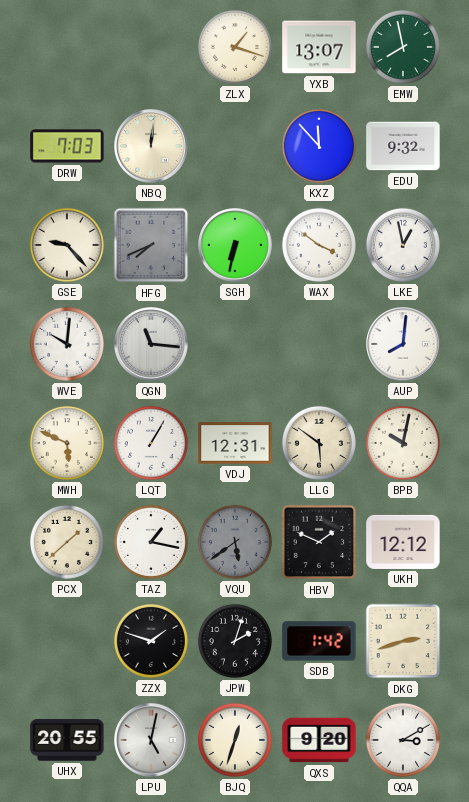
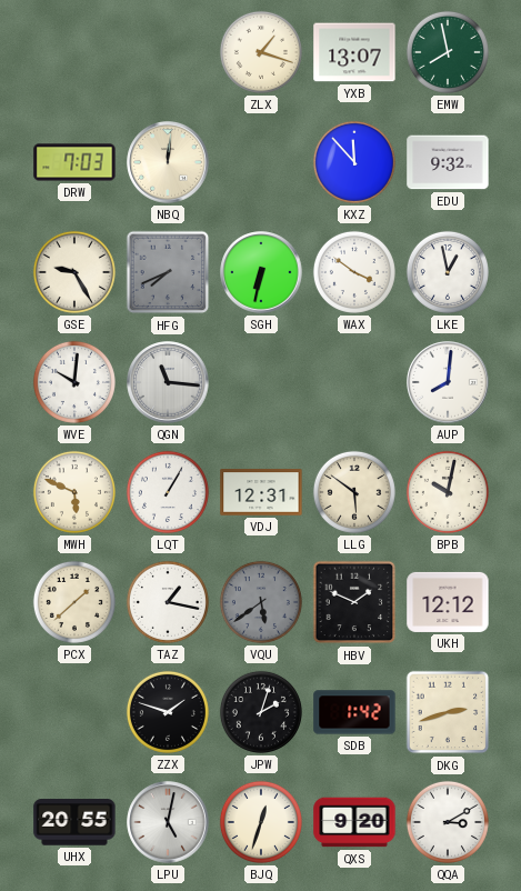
GSE: 9:23 -> 9:25 (74, 272)
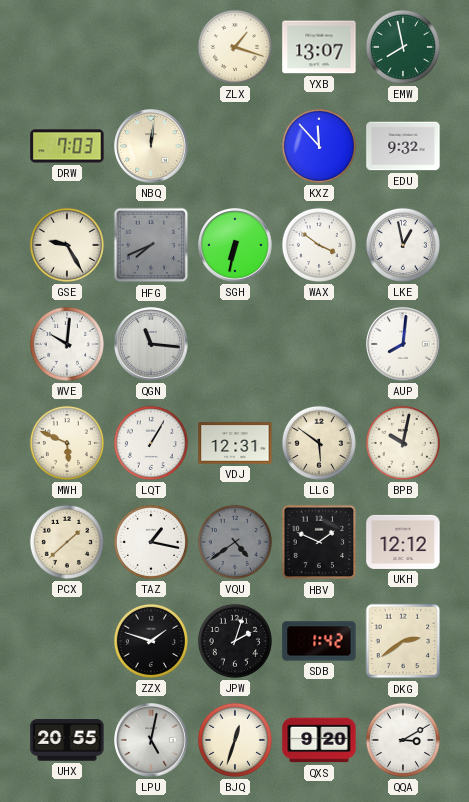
VQU: 5:39 -> 4:39 (235, 542)
DKG: 2:42 -> 2:39 (403, 641)
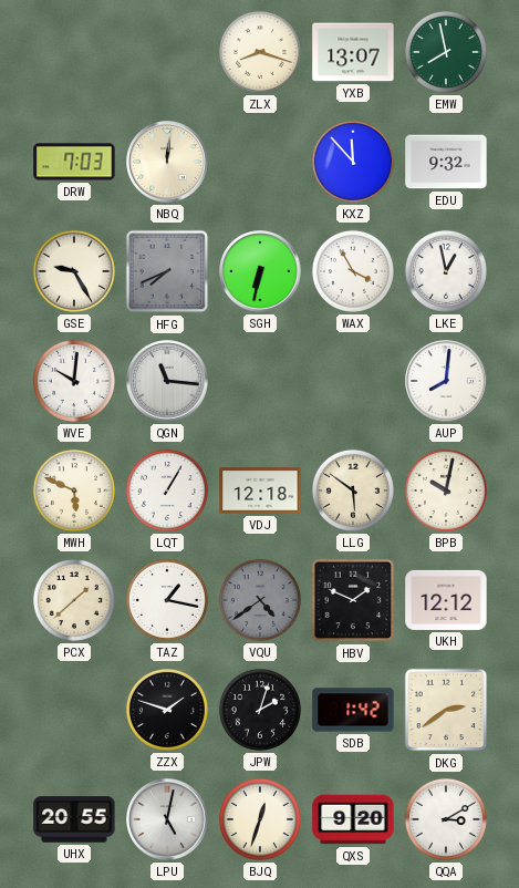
ZLX: 1:18 -> 8:18 (260, 52)
WAX: 3:51 -> 3:55 (353, 271)
VDJ: 12:31 -> 12:18 (260, 491)
